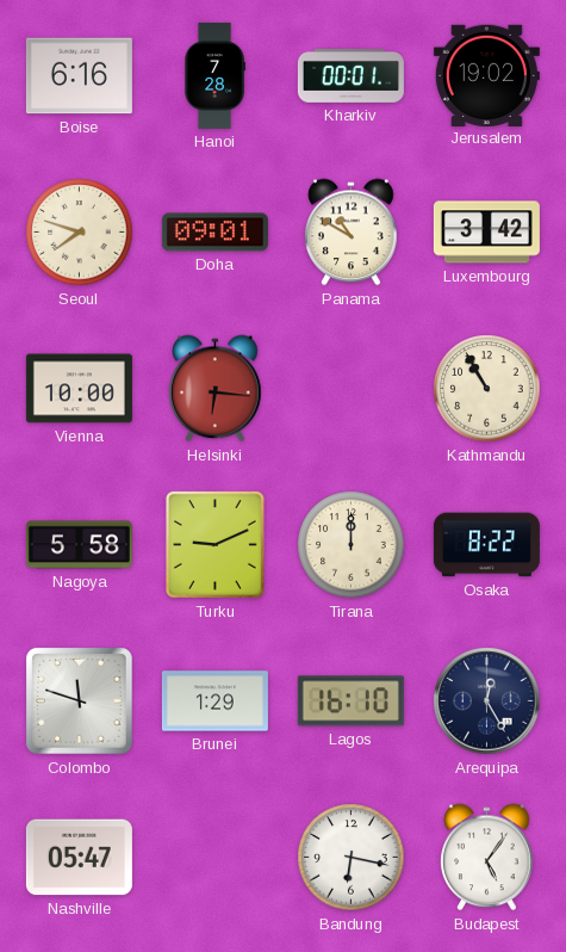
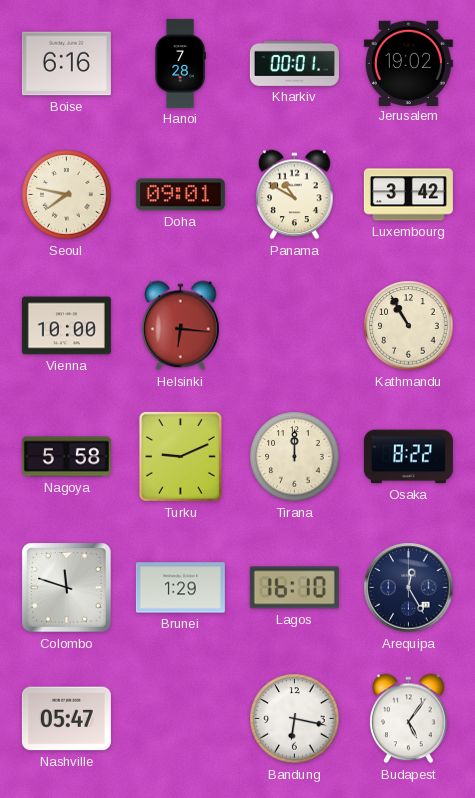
Seoul: 7:48 -> 7:47 (67, 195)
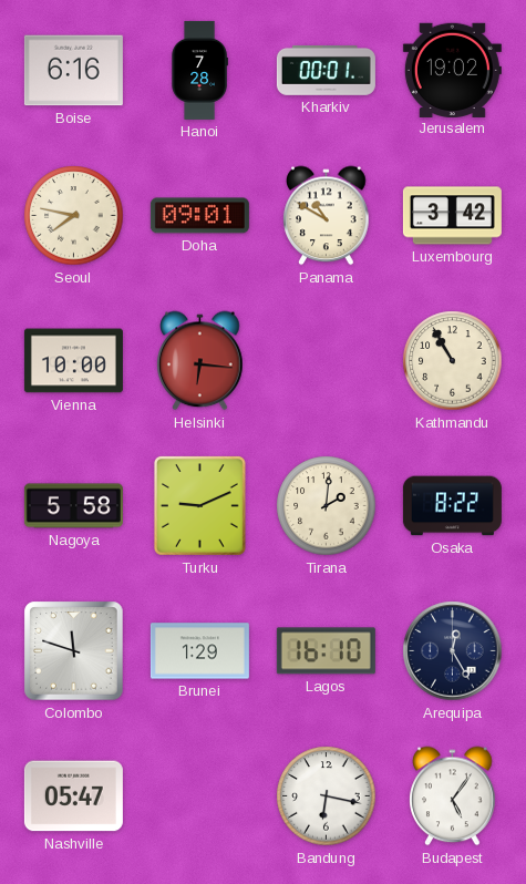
Tirana: 12:00 -> 2:01 (327, 506)
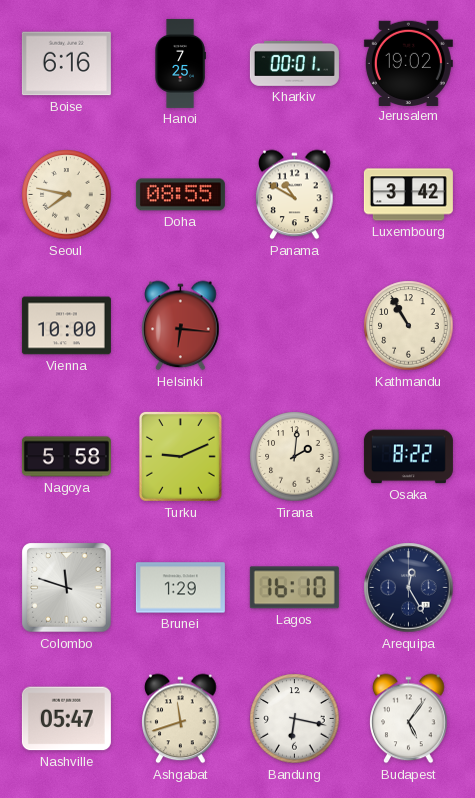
Hanoi: 7:28 -> 7:25 (180, 63)
Doha: 09:01 -> 08:55 (180, 195)
Ashgabat: none -> 11:42 (181, 719)
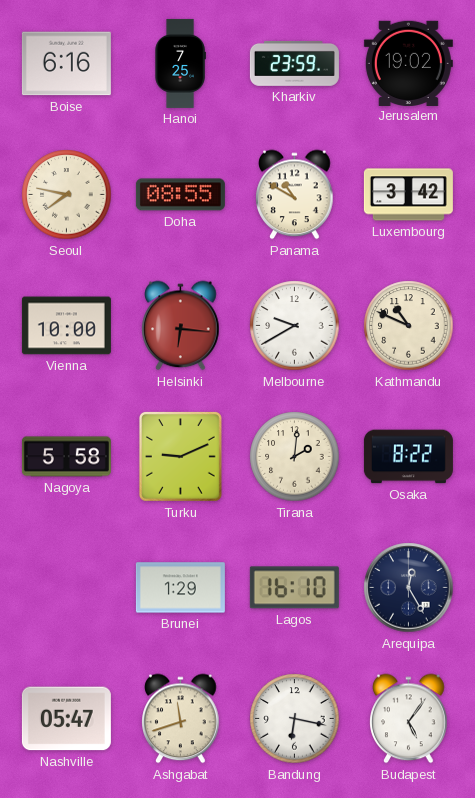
Kharkiv: 00:01 -> 23:59 (294, 63)
Melbourne: none -> 9:40 (295, 326)
Kathmandu: 10:55 -> 10:49 (409, 326)
Colombo: 11:48 -> none (67, 588)
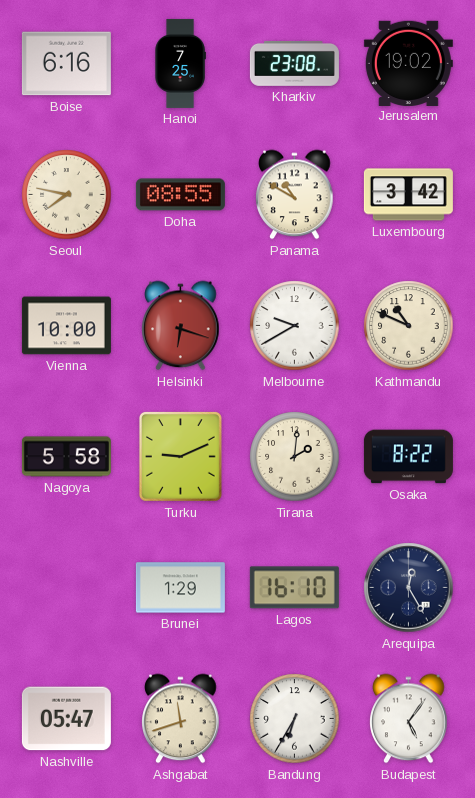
Kharkiv: 23:59 -> 23:08 (294, 63)
Helsinki: 6:16 -> 6:18 (181, 326)
Bandung: 6:17 -> 6:35 (295, 719)
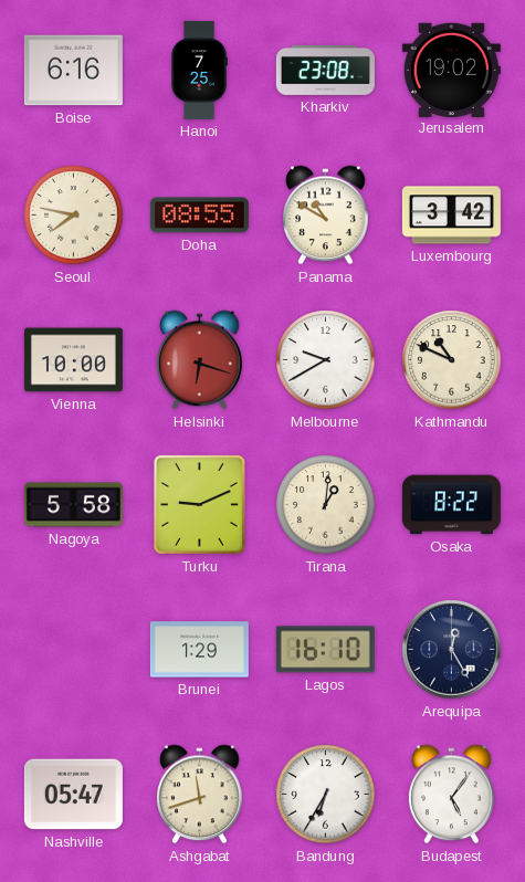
Tirana: 2:01 -> 1:01 (326, 505)
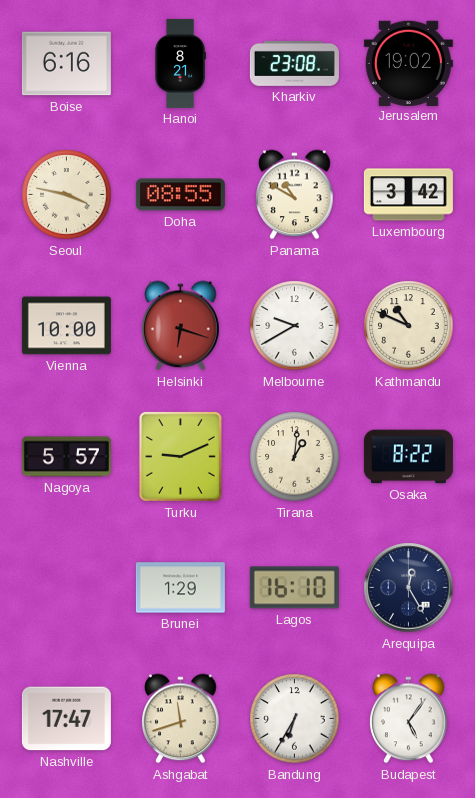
Hanoi: 7:25 -> 8:21 (180, 63)
Seoul: 7:47 -> 3:47 (67, 195)
Nagoya: 5:58 -> 5:57 (66, 457)
Nashville: 05:47 -> 17:47 (66, 719)
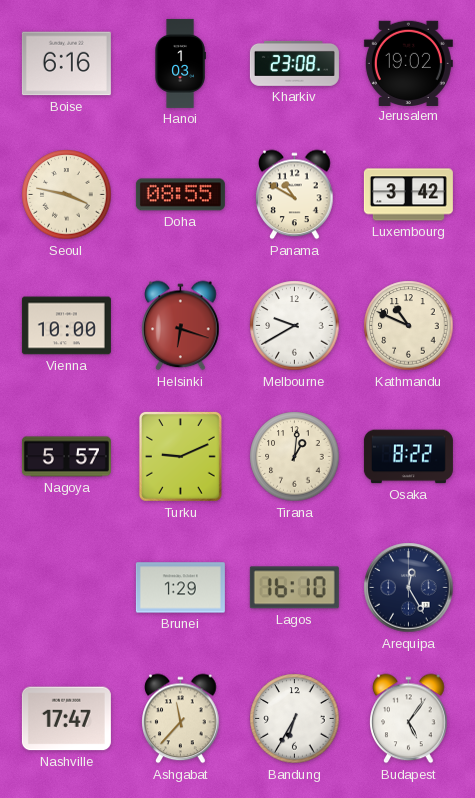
Hanoi: 8:21 -> 1:03 (180, 63)
Ashgabat: 11:42 -> 11:37 (181, 719)
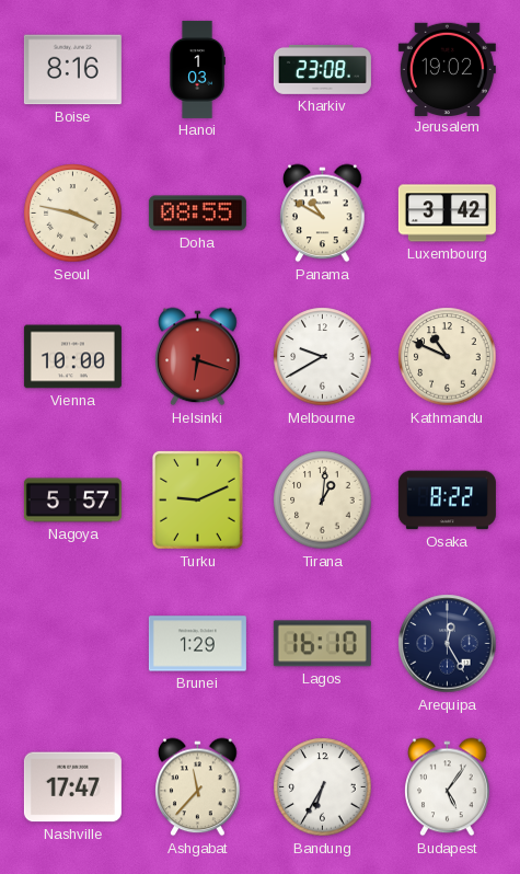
Boise: 6:16 -> 8:16 (72, 70)
